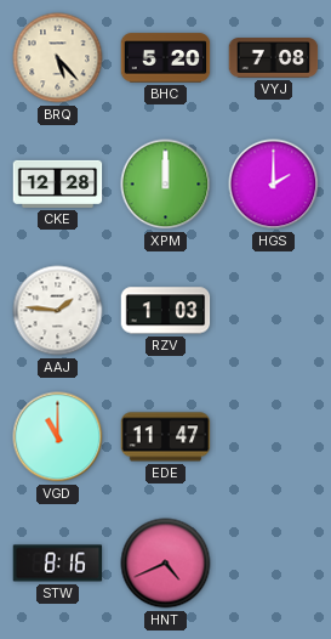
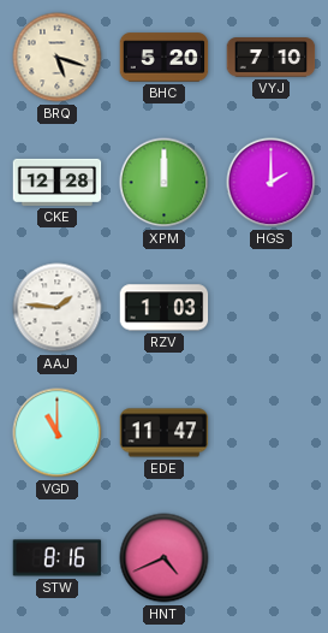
BRQ: 5:23 -> 5:18 (58, 58)
VYJ: 7:08 -> 7:10 (272, 58)
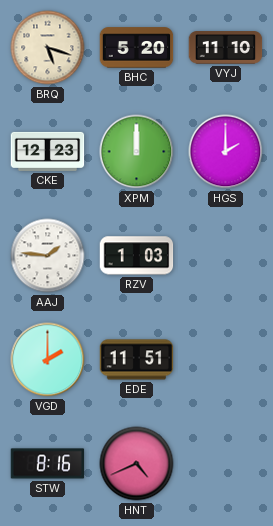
VYJ: 7:10 -> 11:10 (226, 48)
CKE: 12:28 -> 12:23 (48, 151)
VGD: 11:00 -> 2:00 (48, 360)
EDE: 11:47 -> 11:51 (137, 360)
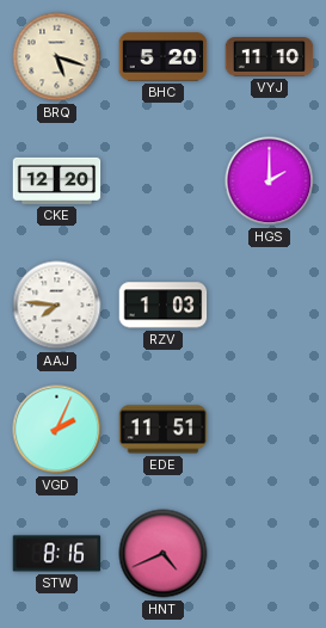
CKE: 12:23 -> 12:20 (57, 180)
XPM: 12:00 -> none (137, 152)
AAJ: 1:46 -> 7:46 (57, 306)
VGD: 2:00 -> 2:04 (57, 430)
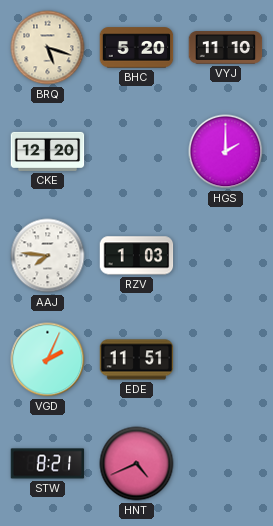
STW: 8:16 -> 8:21 (48, 464)
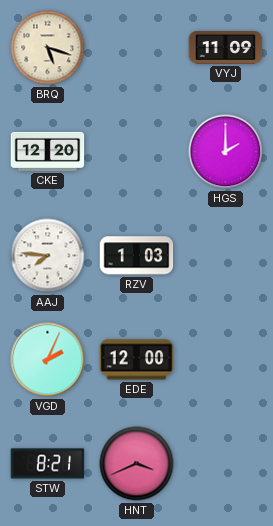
BHC: 5:20 -> none (137, 48)
VYJ: 11:10 -> 11:09 (226, 48)
EDE: 11:51 -> 12:00 (137, 360)
HNT: 4:41 -> 3:41 (137, 464)
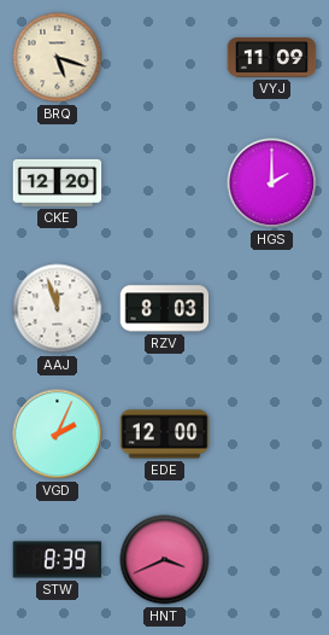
AAJ: 7:46 -> 11:57 (58, 309)
RZV: 1:03 -> 8:03 (165, 309)
STW: 8:21 -> 8:39 (58, 560)
